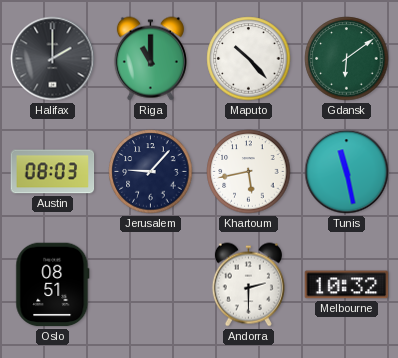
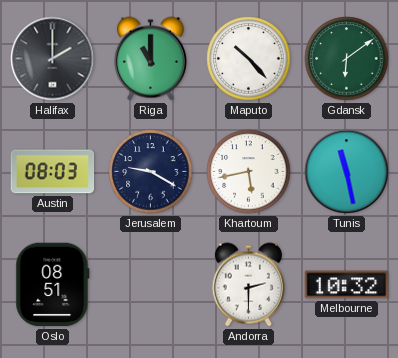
Jerusalem: 9:07 -> 9:20 (151, 172)
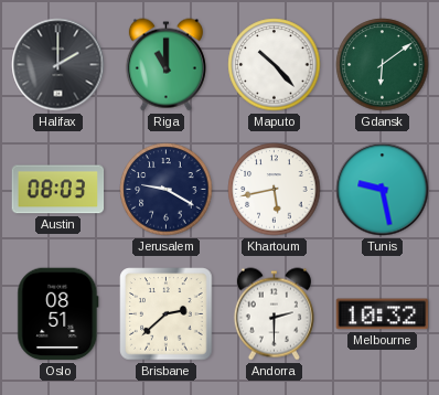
Tunis: 11:28 -> 9:28 (383, 190)
Brisbane: none -> 2:38 (167, 314)
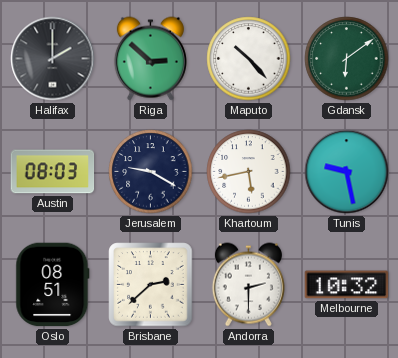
Riga: 11:00 -> 2:52 (150, 59)
